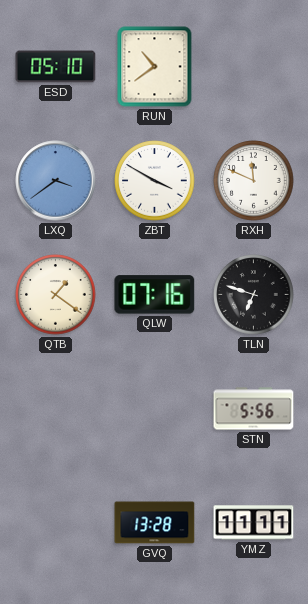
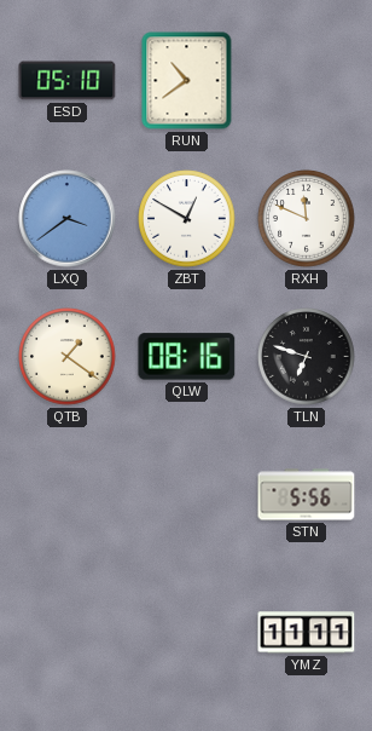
ZBT: 3:50 -> 12:50 (187, 219)
QLW: 07:16 -> 08:16 (187, 357)
GVQ: 13:28 -> none (155, 523)
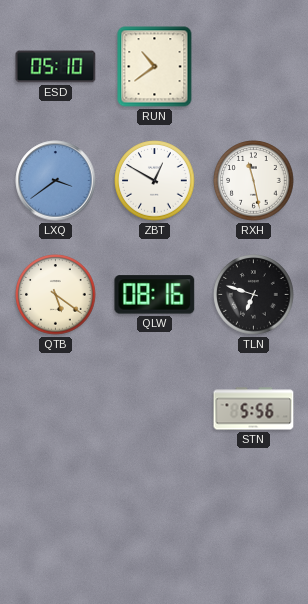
RXH: 11:49 -> 11:28 (254, 181)
QTB: 1:21 -> 5:21 (56, 295)
YMZ: 11:11 -> none (307, 633)
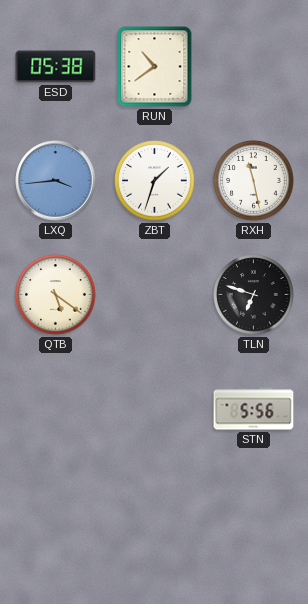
ESD: 05:10 -> 05:38 (56, 67)
LXQ: 3:39 -> 3:44 (56, 181)
ZBT: 12:50 -> 1:33 (155, 181)
QLW: 08:16 -> none (155, 295)
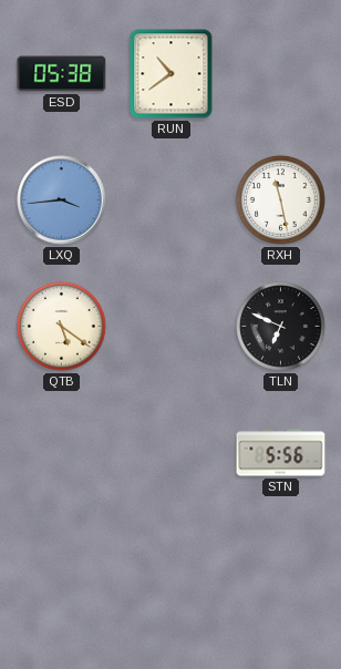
ZBT: 1:33 -> none (155, 181)
TLN: 6:48 -> 6:49 (281, 327)
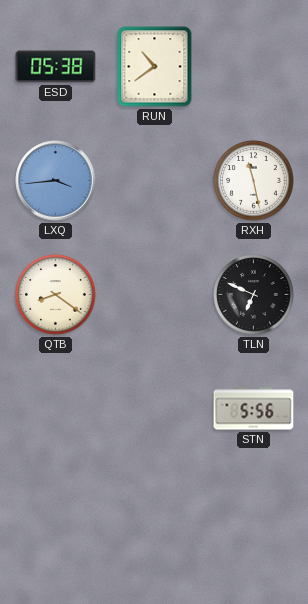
QTB: 5:21 -> 8:21 (56, 295)
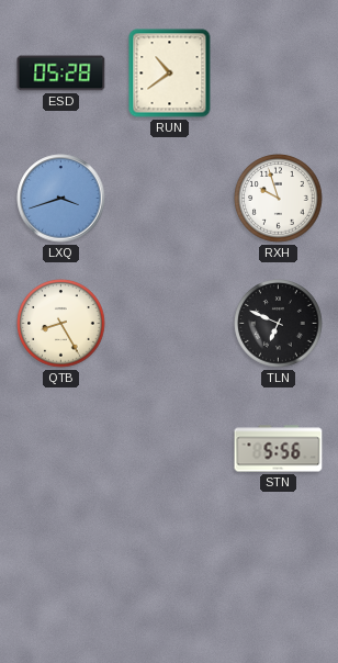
ESD: 05:38 -> 05:28 (61, 74)
LXQ: 3:44 -> 3:42 (61, 199)
RXH: 11:28 -> 9:57 (279, 199)
QTB: 8:21 -> 8:25 (61, 324)
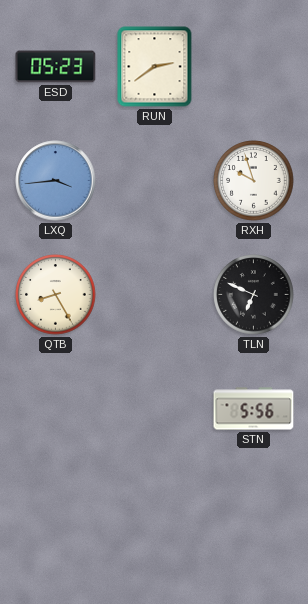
ESD: 05:28 -> 05:23 (56, 67)
RUN: 10:39 -> 2:39 (155, 67)
LXQ: 3:42 -> 3:44 (56, 181)
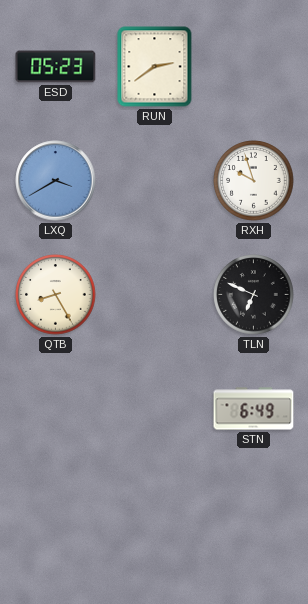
LXQ: 3:44 -> 3:40 (56, 181)
STN: 5:56 -> 6:49 (254, 409)
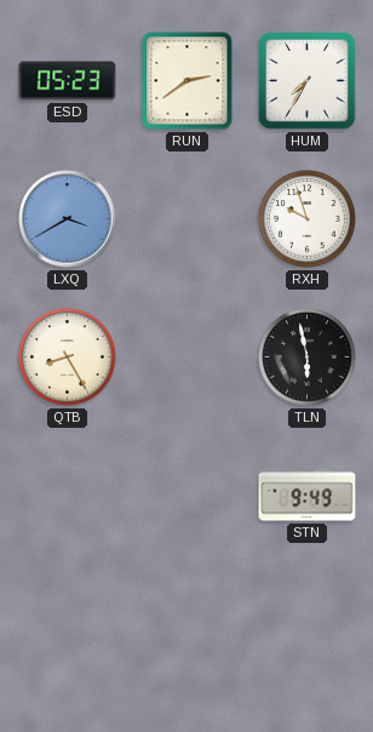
HUM: none -> 7:35 (308, 81)
TLN: 6:49 -> 5:58 (308, 358)
STN: 6:49 -> 9:49 (308, 496)
